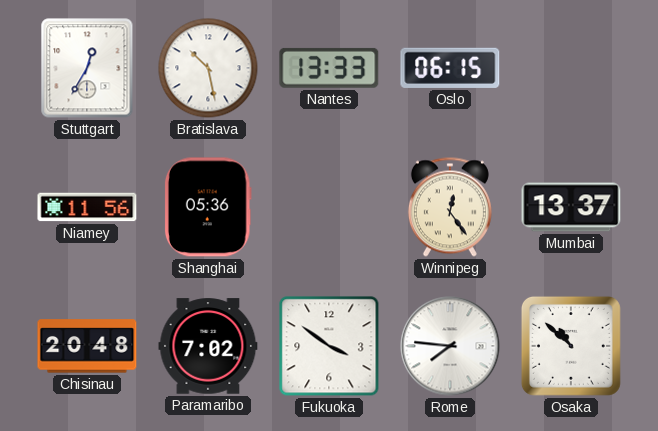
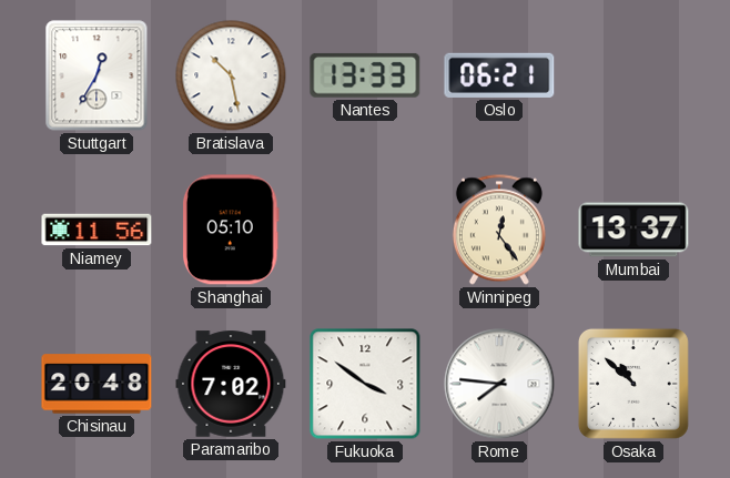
Oslo: 06:15 -> 06:21 (499, 75)
Shanghai: 05:36 -> 05:10 (231, 230)
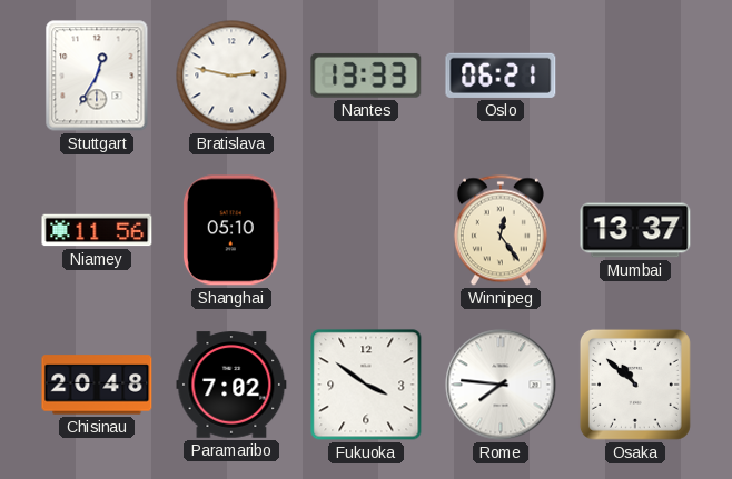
Bratislava: 10:28 -> 2:47 (231, 76)
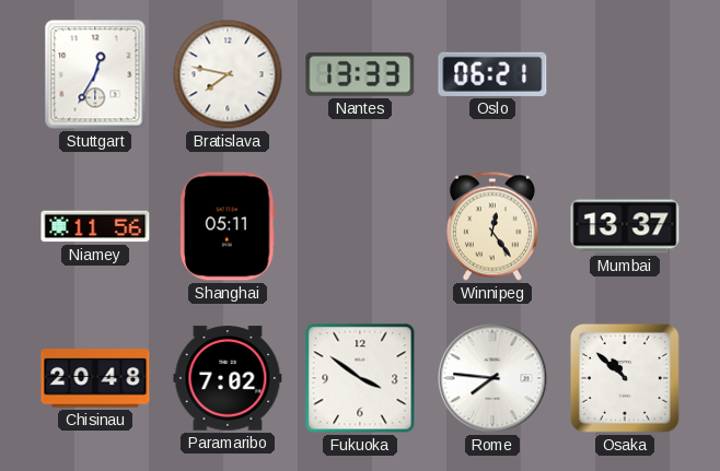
Bratislava: 2:47 -> 7:47 (228, 74)
Shanghai: 05:10 -> 05:11 (228, 226)
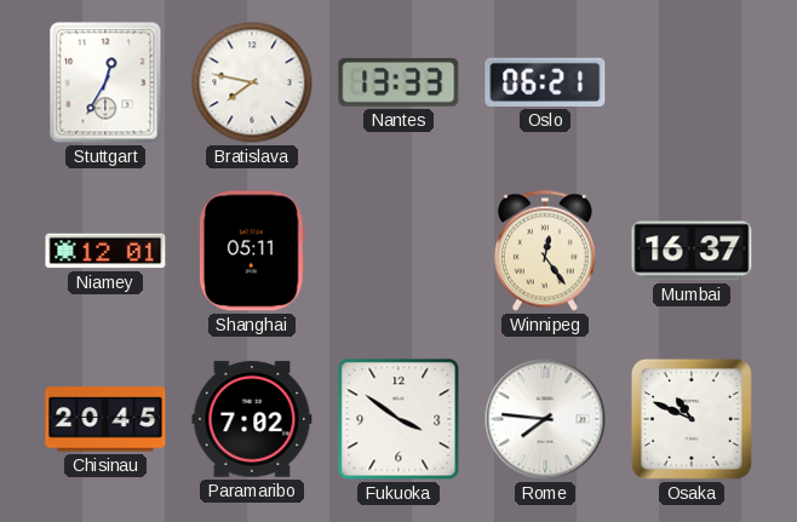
Niamey: 11:56 -> 12:01 (105, 251)
Mumbai: 13:37 -> 16:37 (692, 251)
Chisinau: 20:48 -> 20:45 (105, 419)
Osaka: 10:52 -> 10:49 (692, 419)
